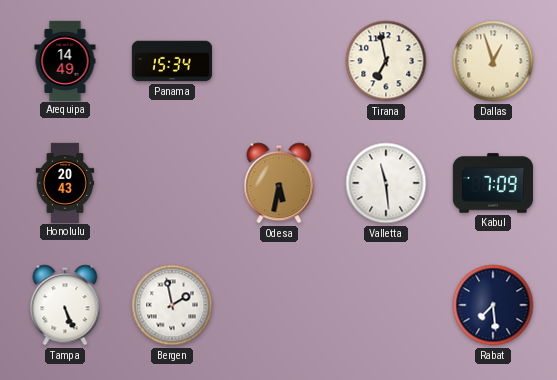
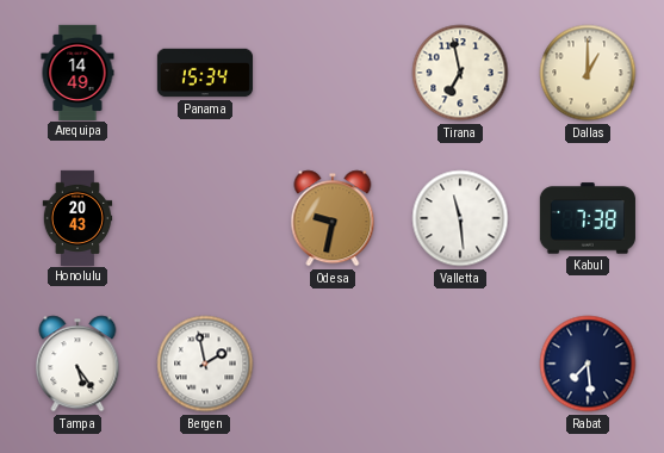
Dallas: 12:57 -> 1:00 (588, 73)
Odesa: 5:32 -> 9:32 (333, 218)
Kabul: 7:09 -> 7:38 (588, 218)
Tampa: 5:26 -> 5:24 (77, 364)
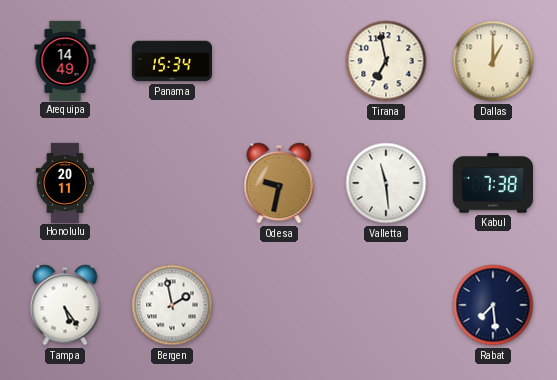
Honolulu: 20:43 -> 20:11 (65, 182)
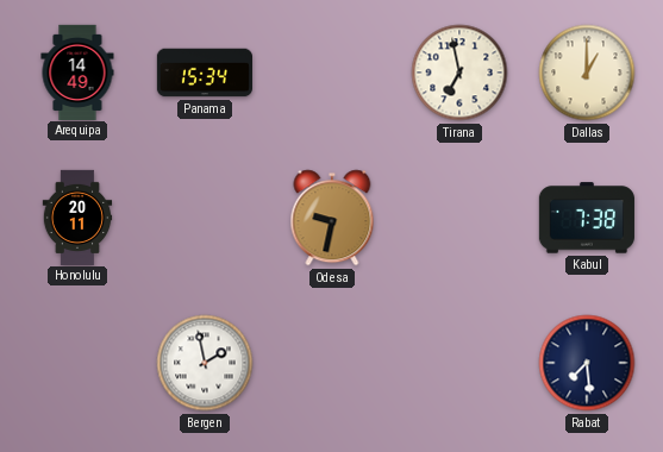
Valletta: 11:29 -> none (386, 183)
Tampa: 5:24 -> none (65, 305)
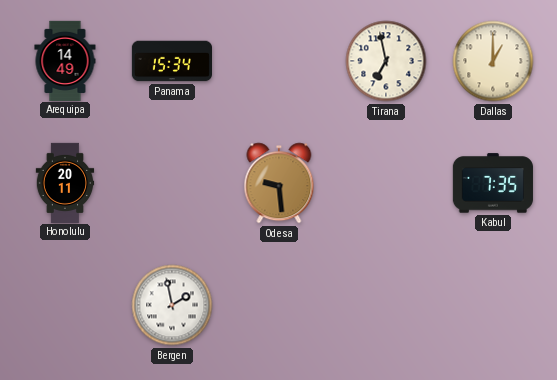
Odesa: 9:32 -> 9:29 (279, 183)
Kabul: 7:38 -> 7:35 (493, 183)
Rabat: 7:29 -> none (587, 363)
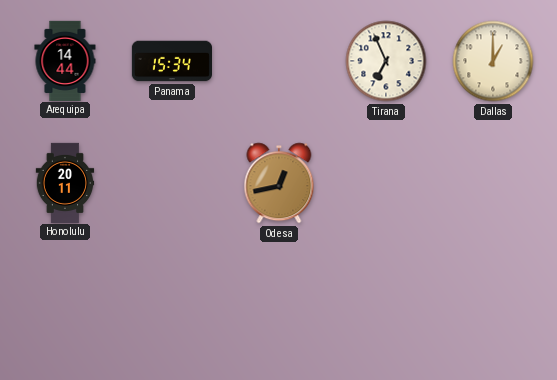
Arequipa: 14:49 -> 14:44 (65, 60)
Tirana: 6:58 -> 6:56 (386, 61)
Odesa: 9:29 -> 12:43 (279, 183)
Kabul: 7:35 -> none (493, 183)
Bergen: 1:58 -> none (172, 305)
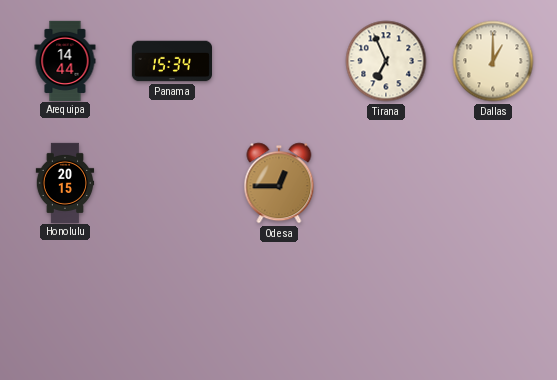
Honolulu: 20:11 -> 20:15 (65, 182)
Odesa: 12:43 -> 12:45 (279, 183)
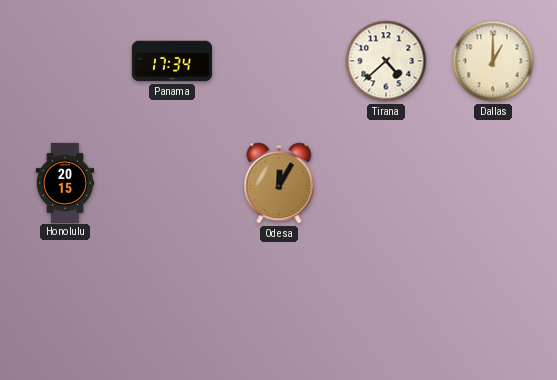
Arequipa: 14:44 -> none (65, 60)
Panama: 15:34 -> 17:34 (171, 61)
Tirana: 6:56 -> 4:38 (386, 61)
Odesa: 12:45 -> 12:05 (279, 183)
